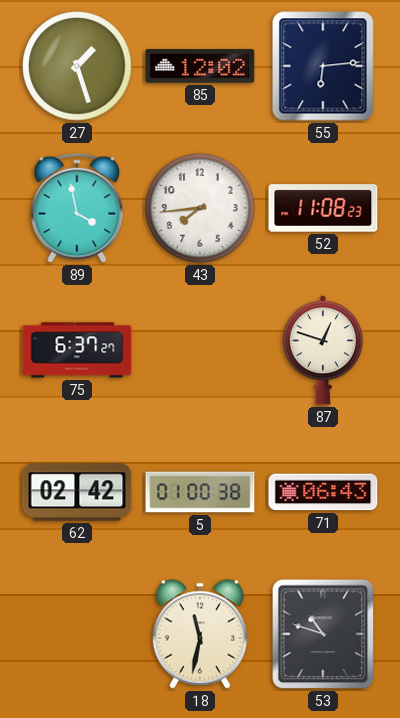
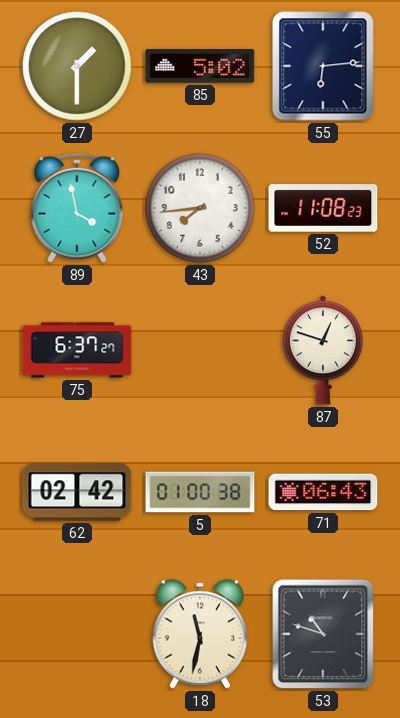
27: 1:27 -> 1:30 (77, 66)
85: 12:02 -> 5:02 (200, 66)
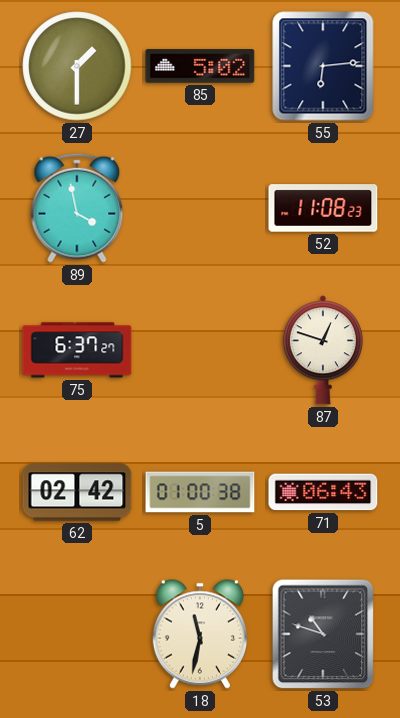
43: 7:44 -> none (200, 208)
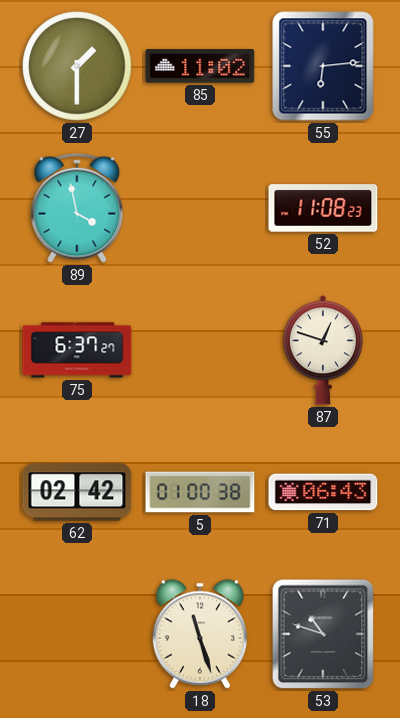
85: 5:02 -> 11:02 (200, 66)
18: 11:32 -> 11:27 (199, 634)
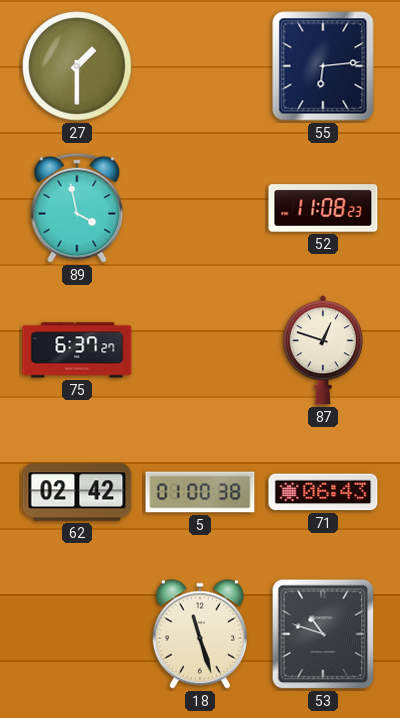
85: 11:02 -> none (200, 66)
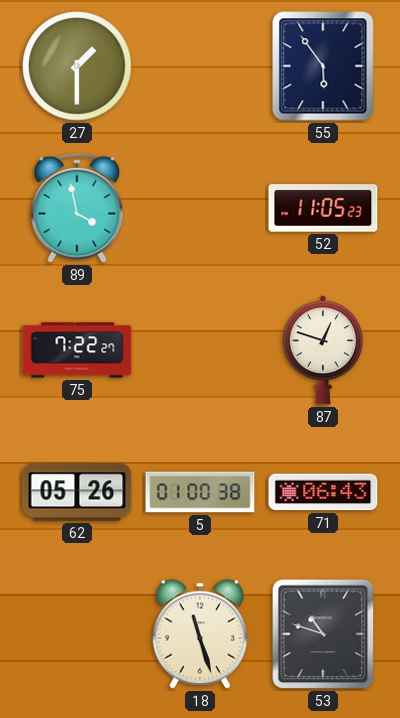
55: 6:14 -> 5:54 (323, 66)
52: 11:08 -> 11:05 (323, 208)
75: 6:37 -> 7:22 (77, 350)
62: 02:42 -> 05:26 (77, 492)
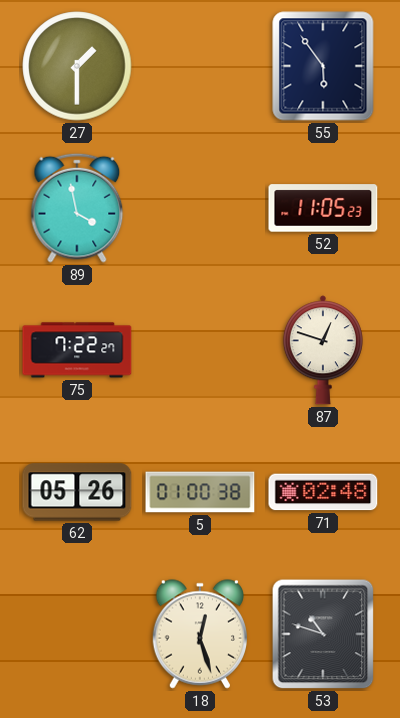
71: 06:43 -> 02:48 (323, 492)
18: 11:27 -> 12:27 (199, 634)
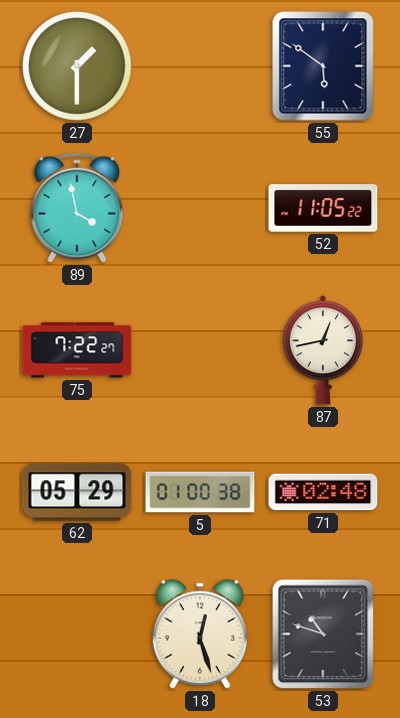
55: 5:54 -> 5:51 (323, 66)
52: 11:05:23 -> 11:05:22 (323, 208)
87: 12:48 -> 12:43 (323, 350)
62: 05:26 -> 05:29 (77, 492)
